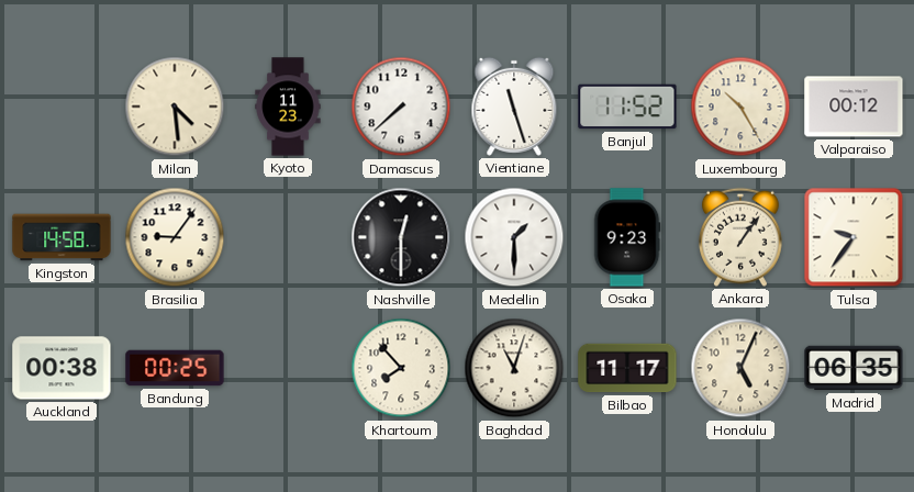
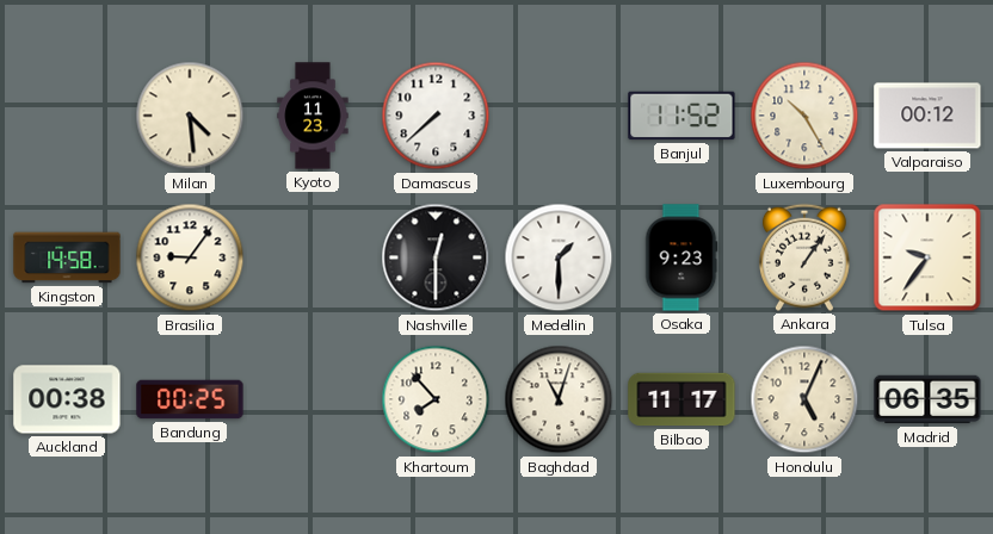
Vientiane: 11:27 -> none (514, 107)
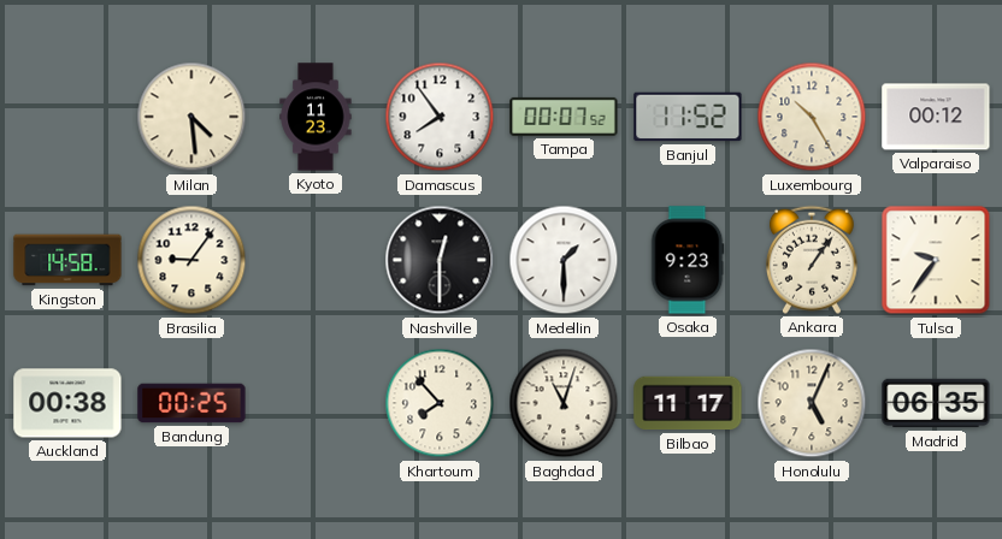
Damascus: 7:38 -> 7:54 (440, 117)
Tampa: none -> 00:07 (564, 117)
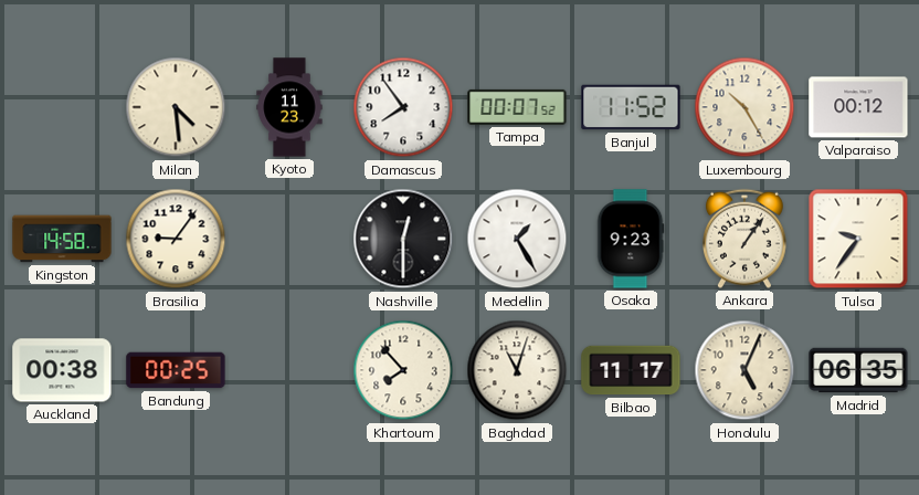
Medellin: 1:30 -> 1:25 (517, 239)
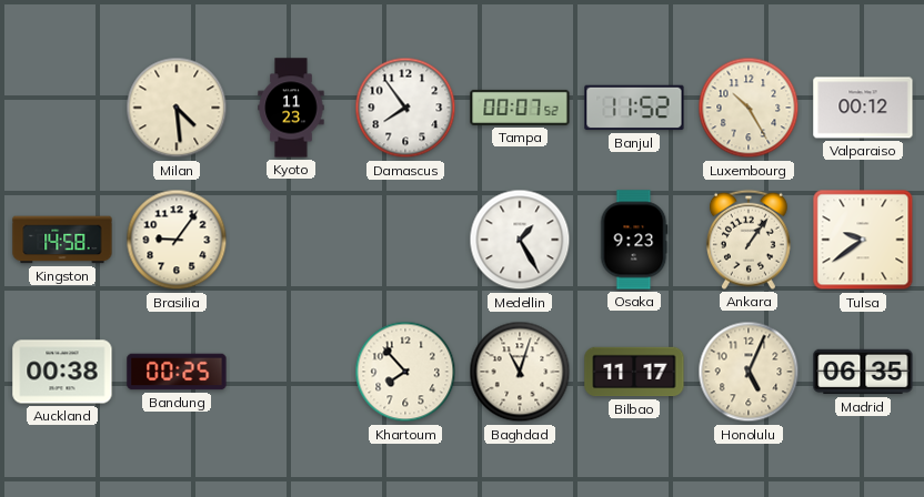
Nashville: 12:30 -> none (403, 239)
Tulsa: 9:36 -> 9:39 (863, 240)
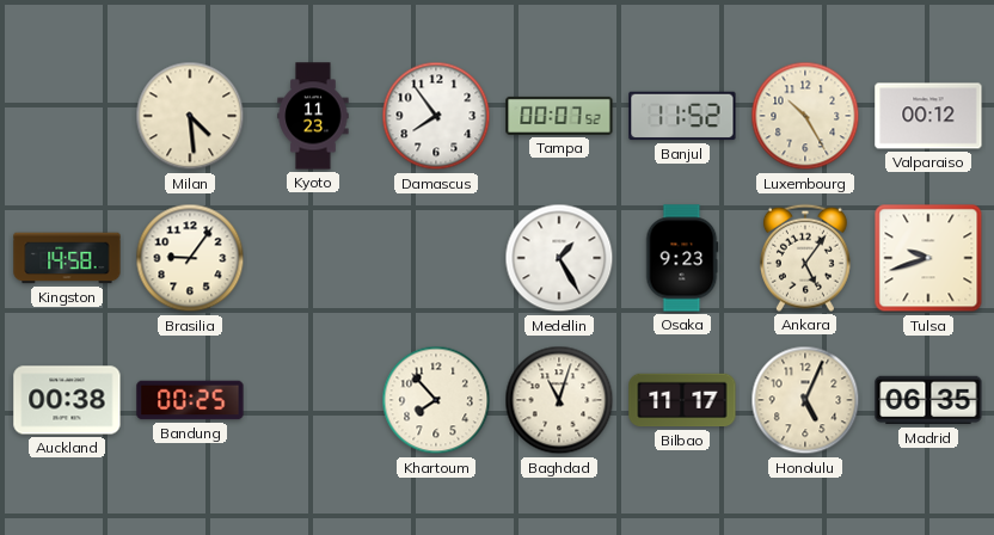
Ankara: 1:06 -> 5:06 (805, 258)
Tulsa: 9:39 -> 9:42 (928, 258)
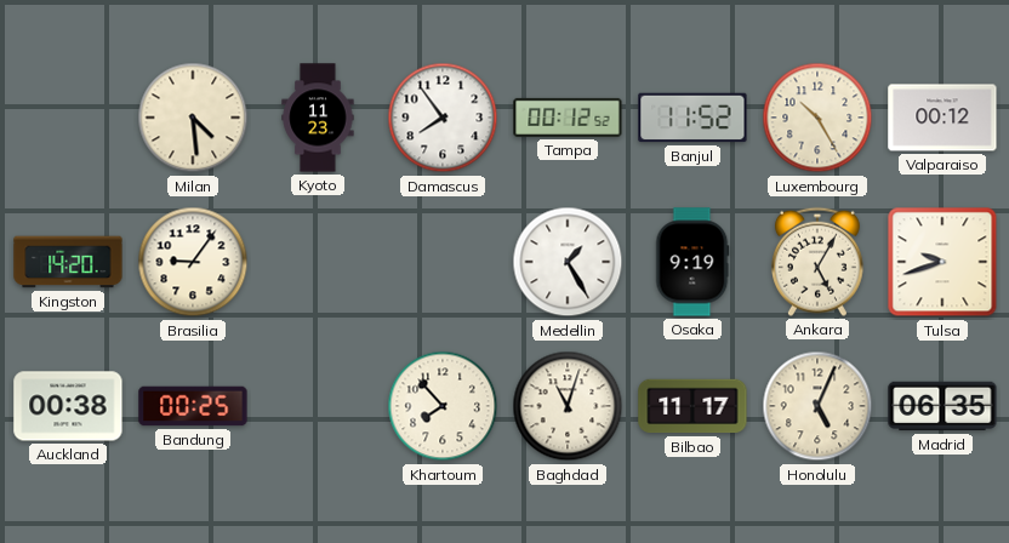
Tampa: 00:07 -> 00:12 (568, 118)
Kingston: 14:58 -> 14:20 (68, 262)
Osaka: 9:23 -> 9:19 (692, 262)
Ankara: 5:06 -> 5:05 (817, 262)
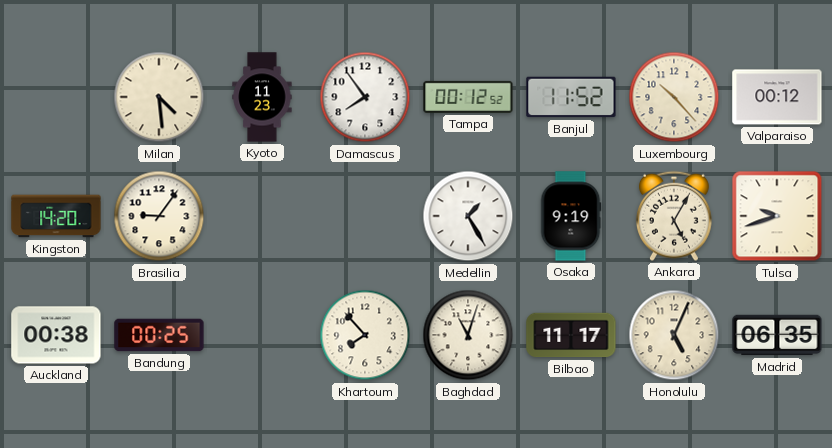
Luxembourg: 10:25 -> 10:23 (674, 97)
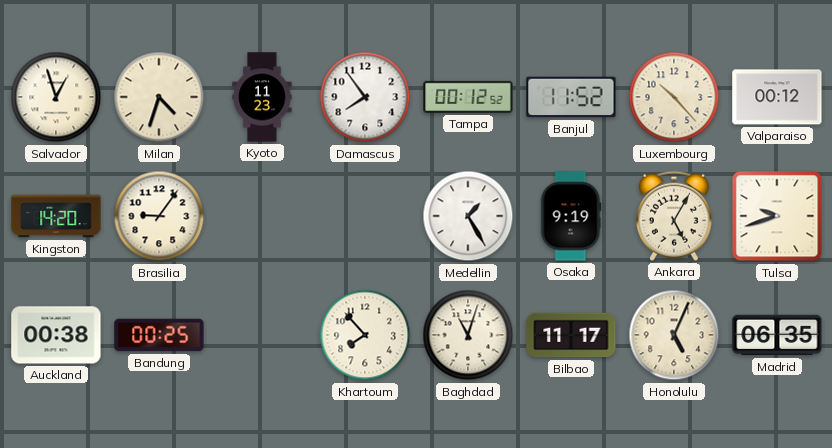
Salvador: none -> 12:57 (56, 97)
Milan: 4:29 -> 4:33 (159, 97)
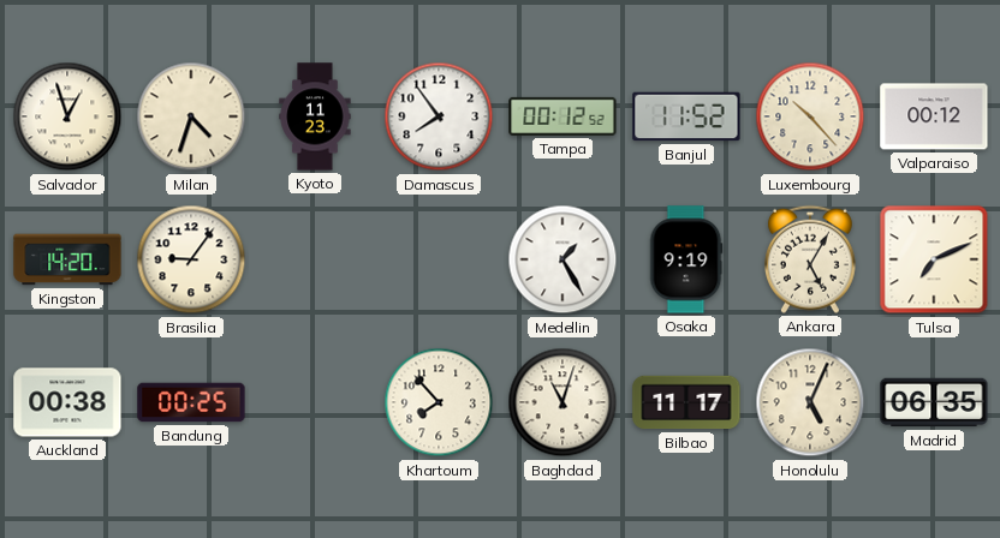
Tulsa: 9:42 -> 7:11 (934, 259)
